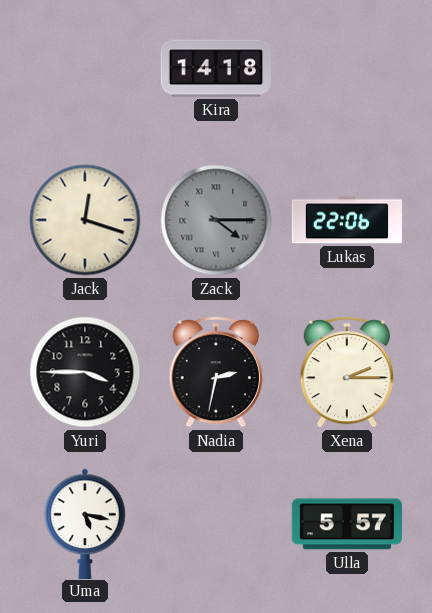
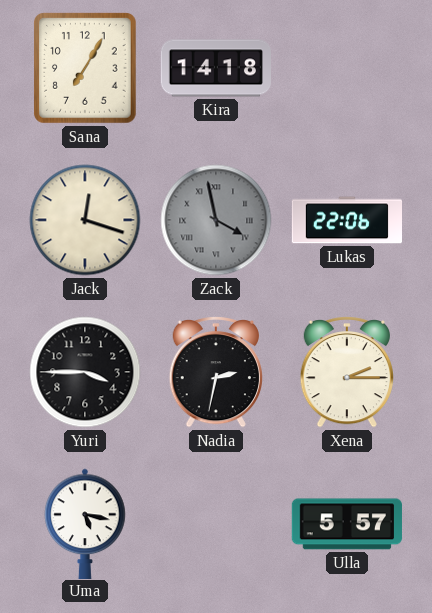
Sana: none -> 7:05 (86, 68)
Zack: 4:15 -> 3:58 (216, 220)
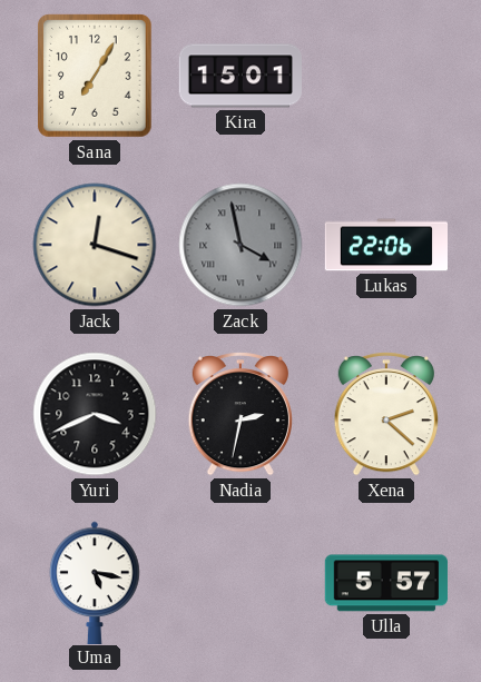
Kira: 14:18 -> 15:01 (239, 76)
Yuri: 3:45 -> 3:41 (95, 414)
Xena: 2:15 -> 2:22 (386, 415)
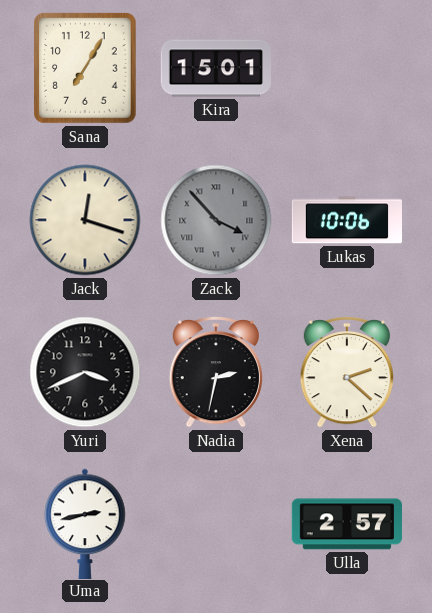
Zack: 3:58 -> 3:53 (216, 220)
Lukas: 22:06 -> 10:06 (346, 220)
Uma: 5:17 -> 2:43 (85, 523)
Ulla: 5:57 -> 2:57 (347, 524)
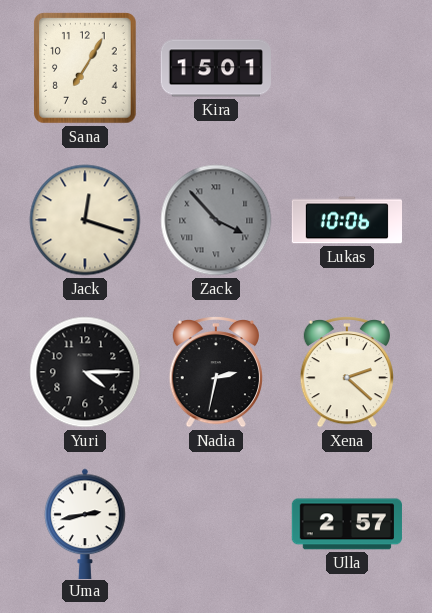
Yuri: 3:41 -> 4:15 (85, 372)
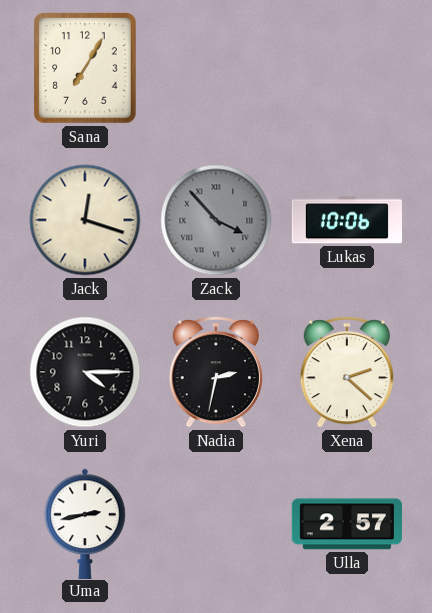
Kira: 15:01 -> none (215, 68)
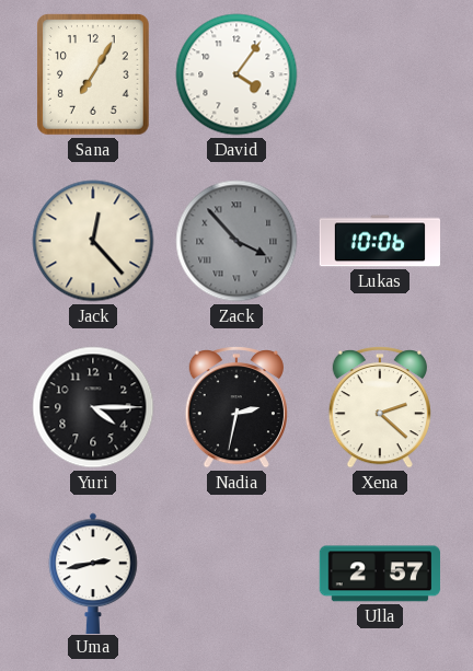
David: none -> 4:06 (236, 74)
Jack: 12:18 -> 12:23 (93, 241)
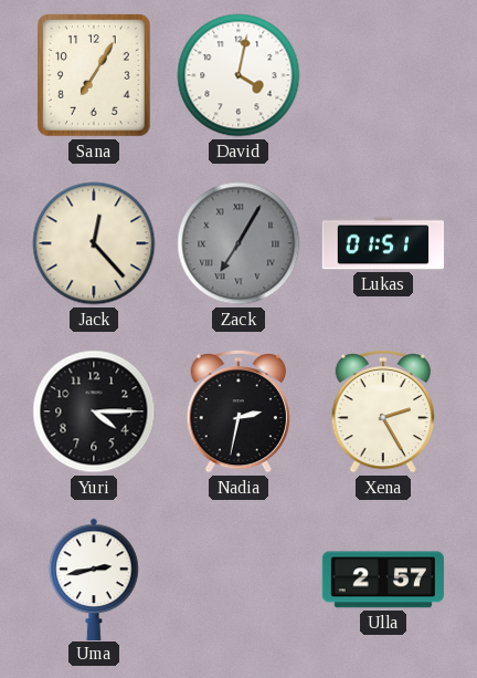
David: 4:06 -> 4:02 (239, 75)
Zack: 3:53 -> 7:05 (239, 243)
Lukas: 10:06 -> 01:51 (382, 243)
Xena: 2:22 -> 2:25 (383, 413)
